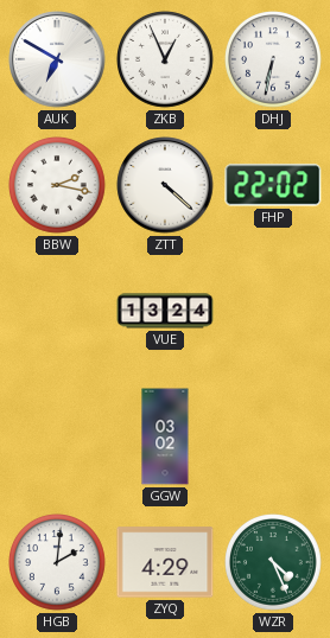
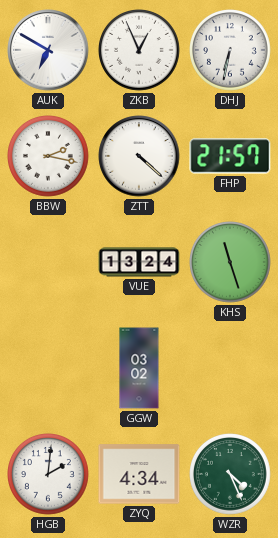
FHP: 22:02 -> 21:57 (230, 156)
KHS: none -> 11:27 (231, 263)
ZYQ: 4:29 -> 4:34 (139, 474)
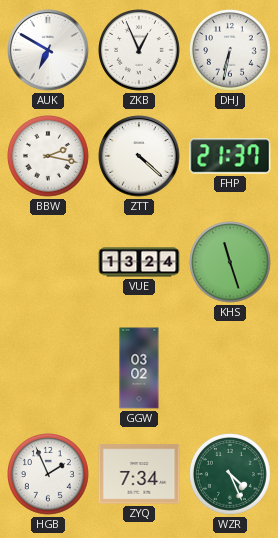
FHP: 21:57 -> 21:37 (230, 156)
HGB: 2:01 -> 1:56 (49, 475)
ZYQ: 4:34 -> 7:34 (139, 474)
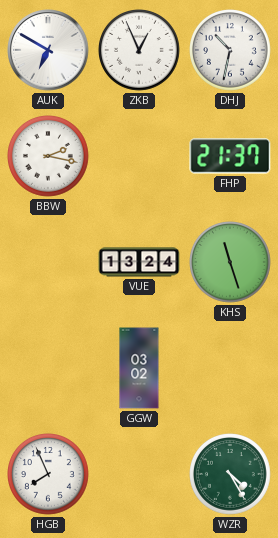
DHJ: 6:32 -> 10:32 (231, 51)
ZTT: 4:22 -> none (139, 156)
HGB: 1:56 -> 7:56 (49, 475)
ZYQ: 7:34 -> none (139, 474)
WZR: 4:26 -> 4:25 (231, 475)
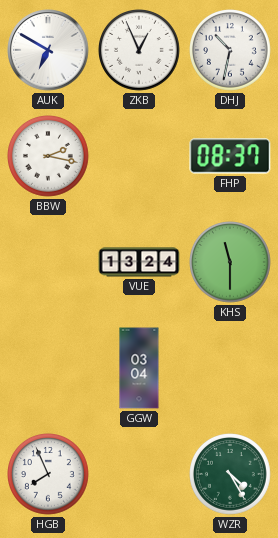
FHP: 21:37 -> 08:37 (230, 156)
KHS: 11:27 -> 11:30 (231, 263)
GGW: 03:02 -> 03:04 (139, 368)
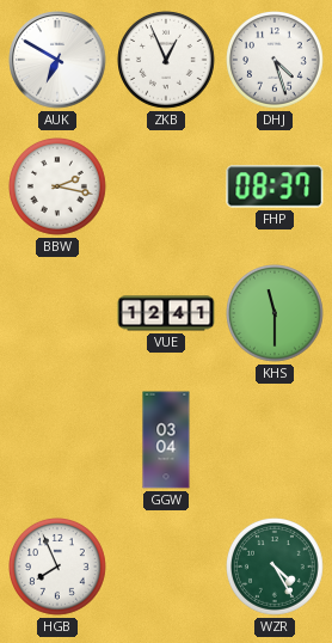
DHJ: 10:32 -> 4:27 (276, 61)
VUE: 13:24 -> 12:41 (166, 313)
